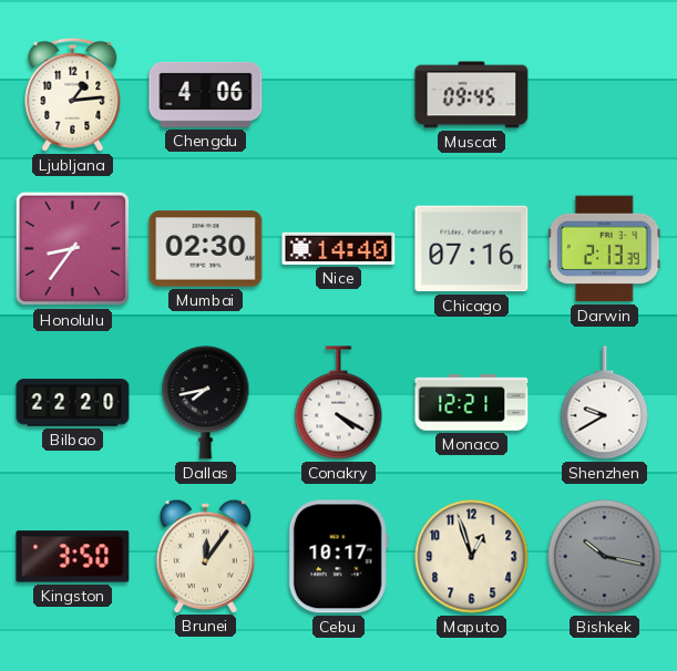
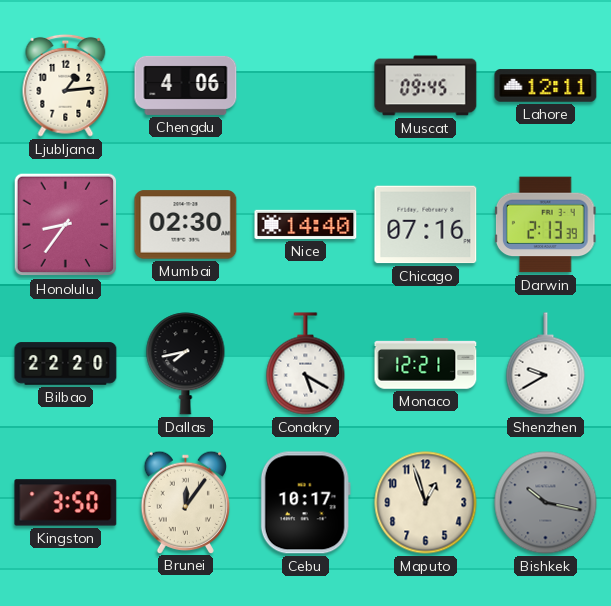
Lahore: none -> 12:11 (546, 86)
Conakry: 4:20 -> 5:20 (306, 364)
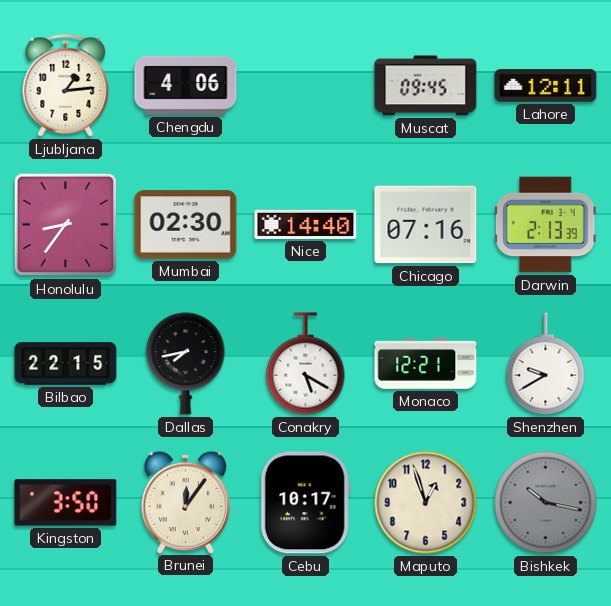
Bilbao: 22:20 -> 22:15 (66, 364)
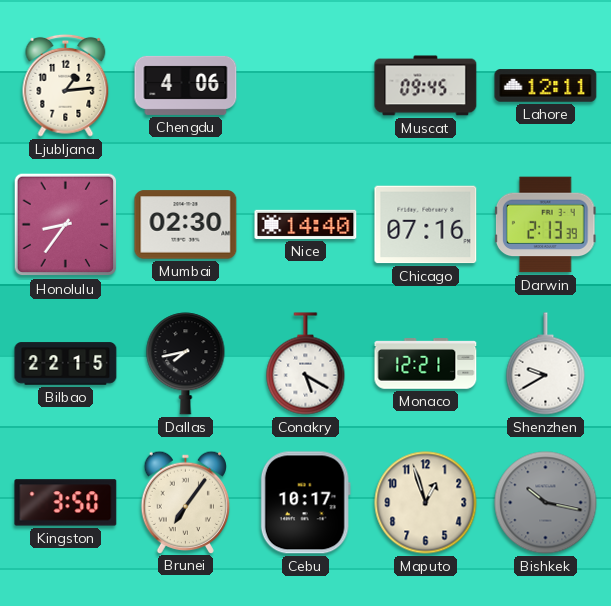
Brunei: 12:06 -> 7:06 (185, 502)
